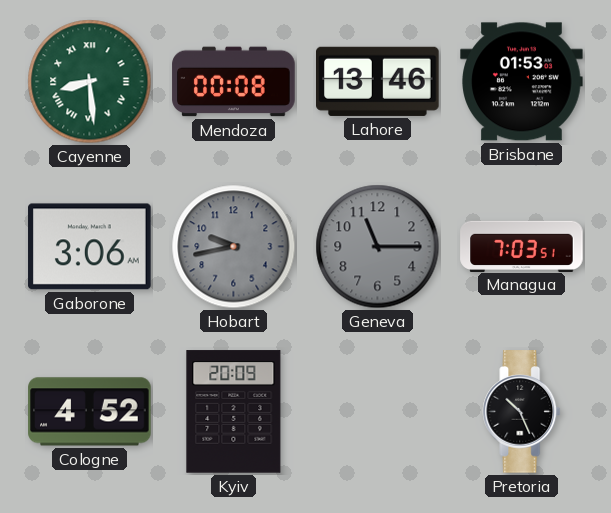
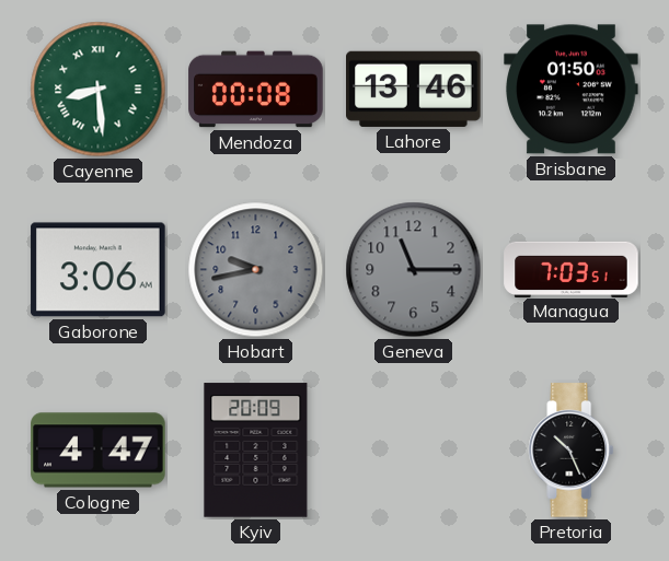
Brisbane: 01:53 -> 01:50 (572, 90)
Cologne: 4:52 -> 4:47 (99, 451)
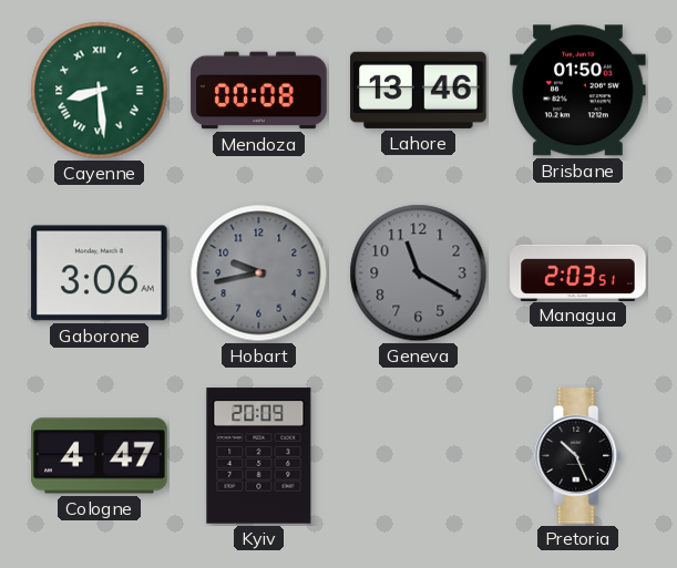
Geneva: 11:15 -> 11:20 (419, 273)
Managua: 7:03 -> 2:03 (578, 272)
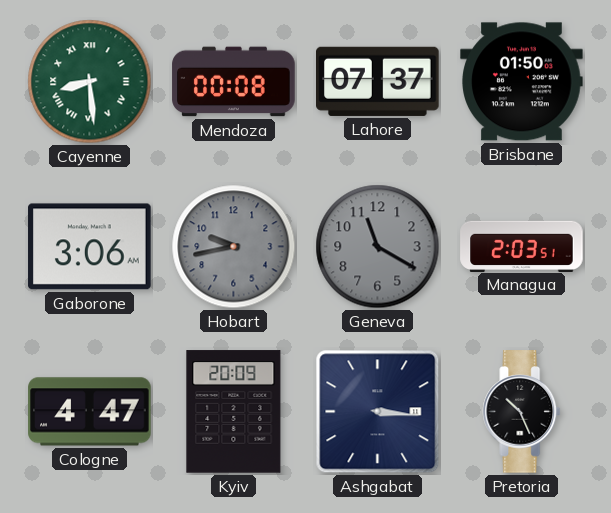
Lahore: 13:46 -> 07:37 (378, 81)
Ashgabat: none -> 3:16 (378, 412)
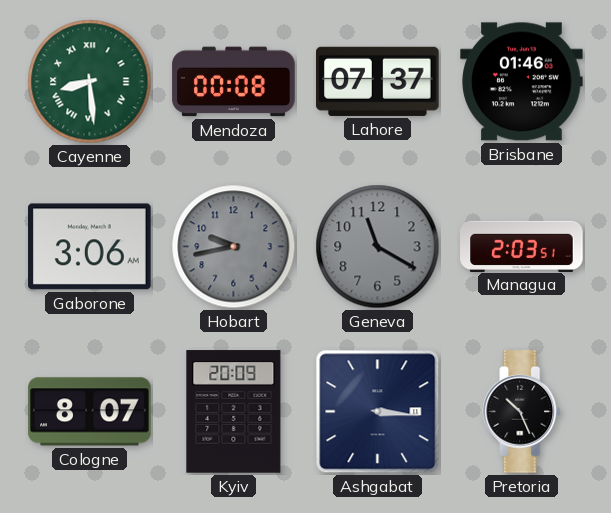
Brisbane: 01:50 -> 01:46 (522, 82)
Cologne: 4:47 -> 8:07 (90, 412)
